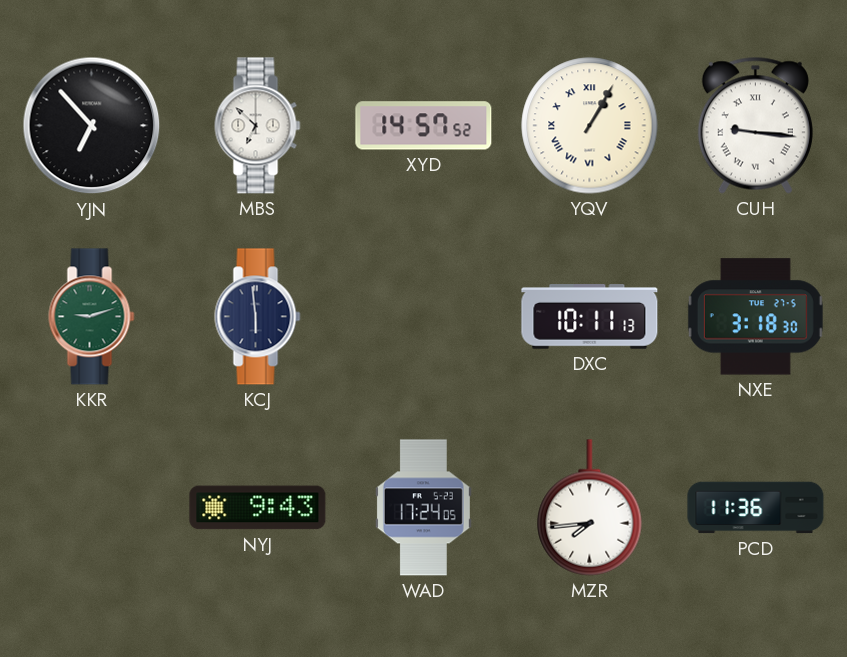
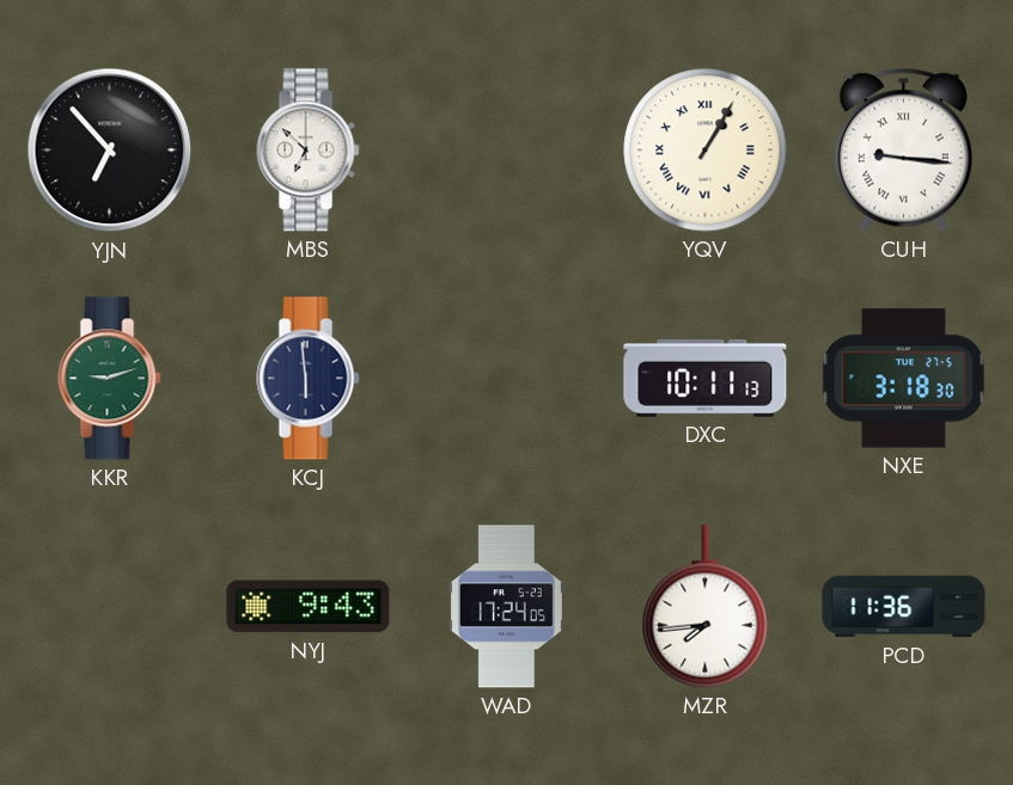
XYD: 14:57 -> none (424, 126)
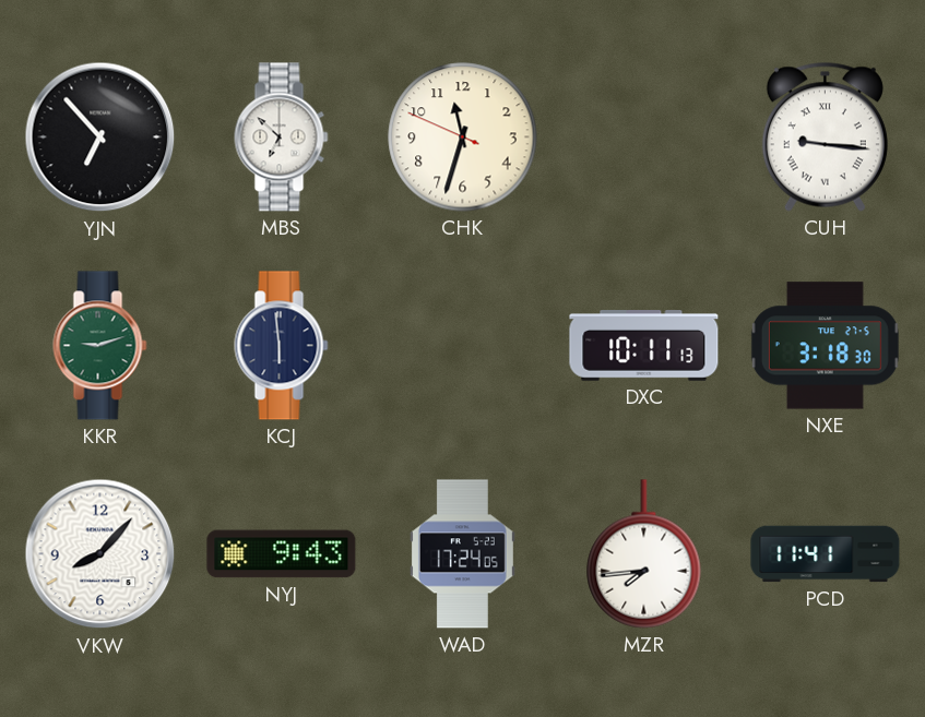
CHK: none -> 11:32 (463, 138)
YQV: 1:05 -> none (706, 151)
VKW: none -> 8:07 (100, 554)
PCD: 11:36 -> 11:41 (826, 554)
